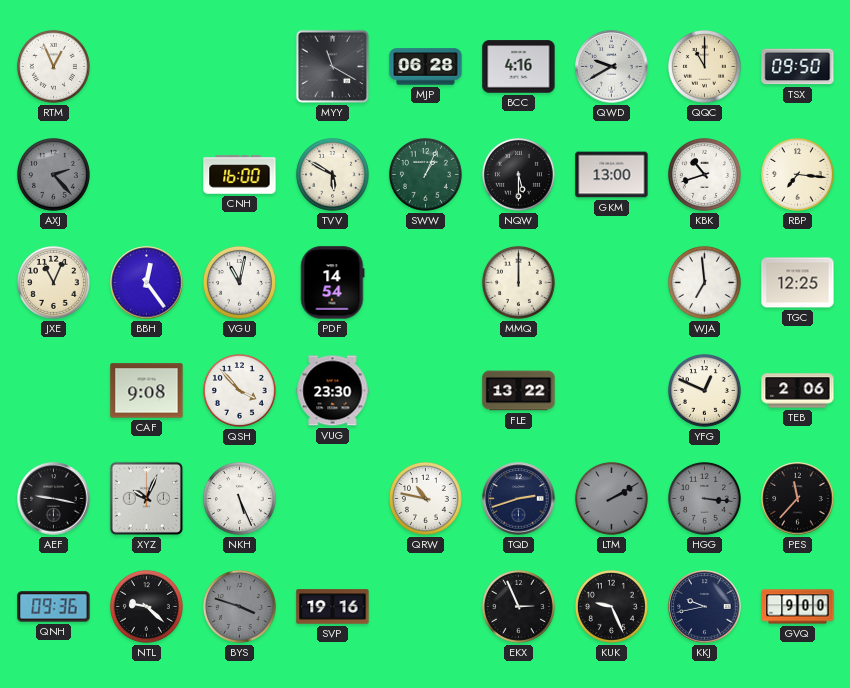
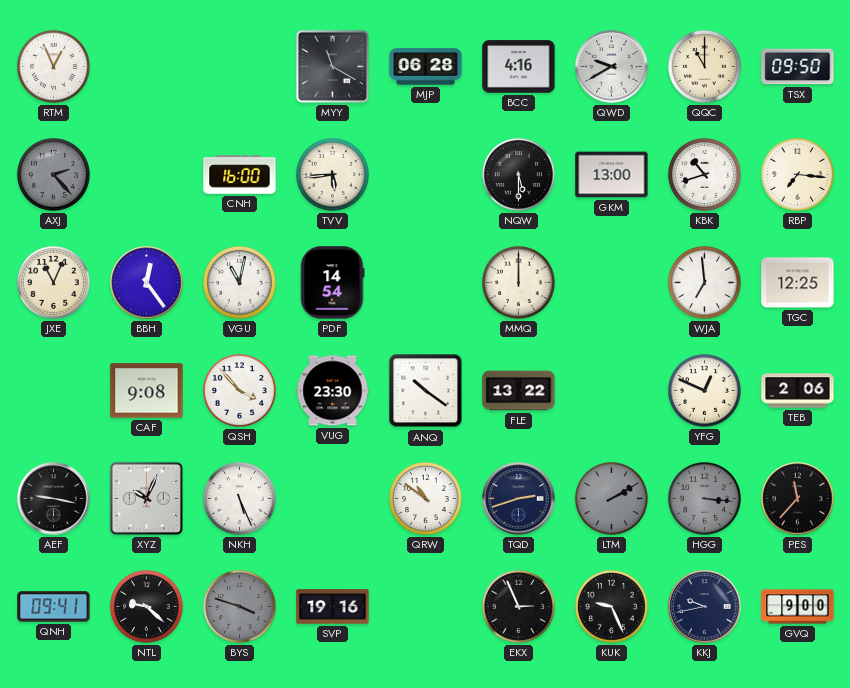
TVV: 5:50 -> 5:44 (332, 174)
SWW: 1:04 -> none (425, 174)
ANQ: none -> 10:21 (426, 391)
QRW: 10:47 -> 10:51 (425, 498)
QNH: 09:36 -> 09:41 (54, 607)
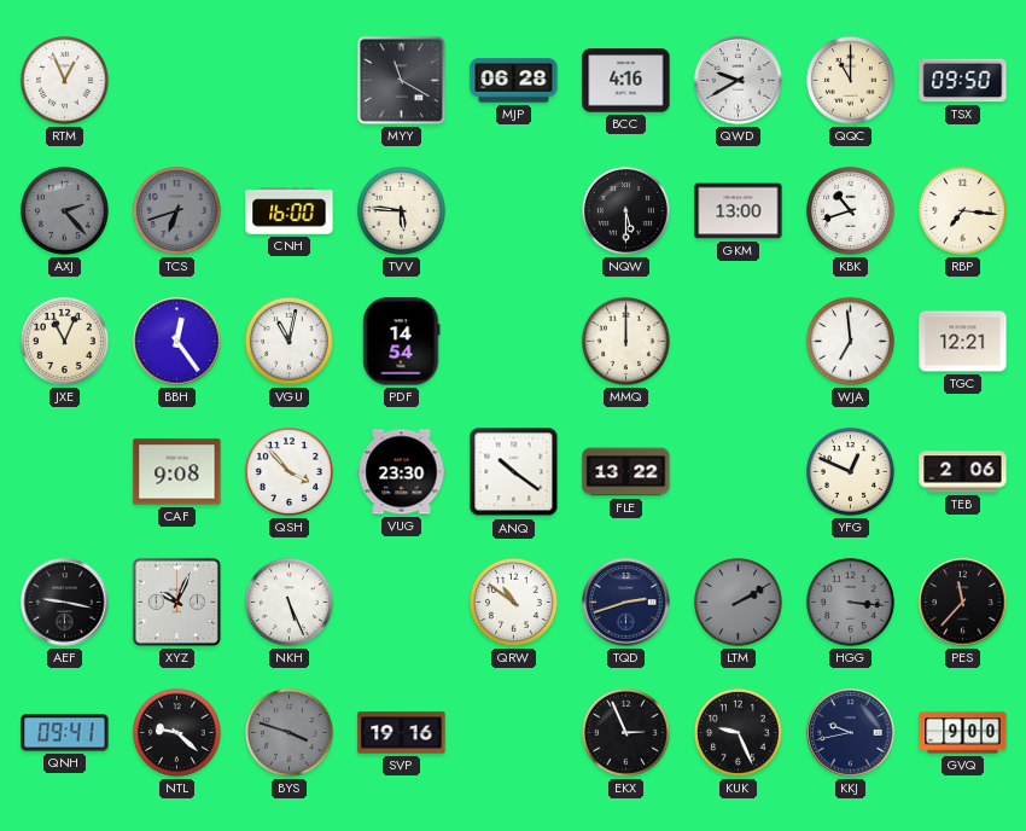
TCS: none -> 6:42 (176, 210)
TVV: 5:44 -> 5:46 (401, 210)
TGC: 12:25 -> 12:21 (963, 342)
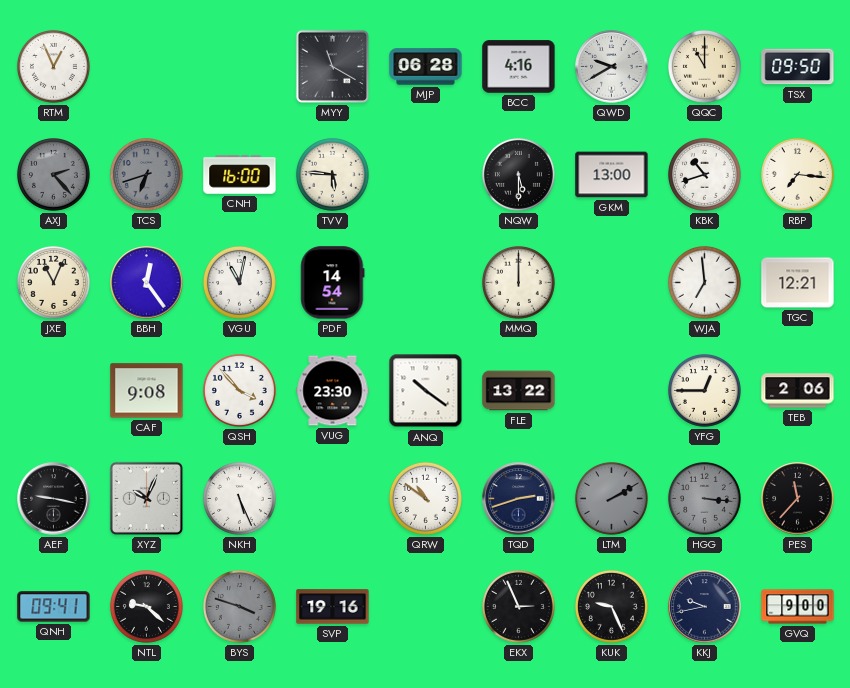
YFG: 12:49 -> 12:45 (704, 390)
